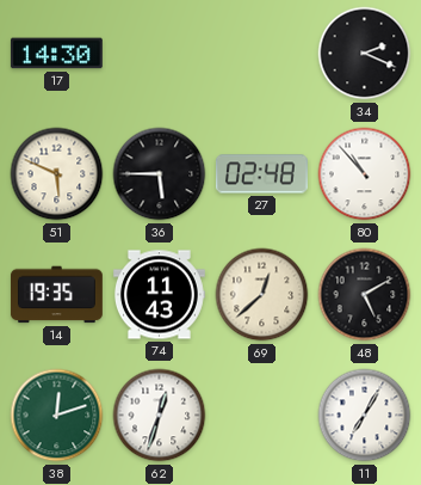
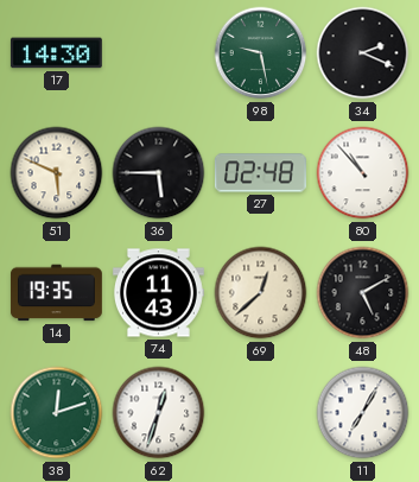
98: none -> 9:28 (261, 53)
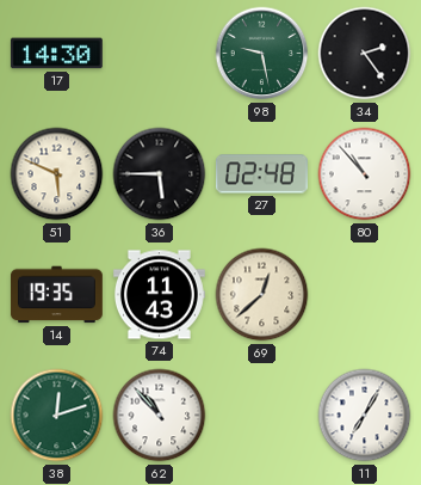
34: 2:19 -> 2:24 (365, 54)
48: 5:10 -> none (363, 293)
62: 12:33 -> 10:53 (160, 416)
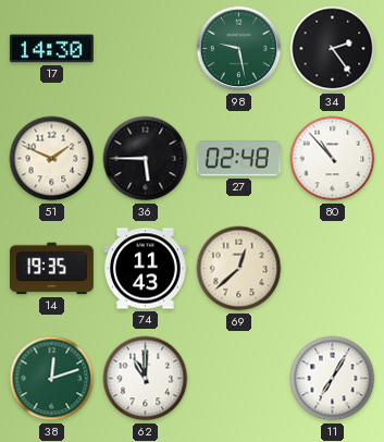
51: 5:49 -> 1:49 (52, 159)
62: 10:53 -> 11:00 (146, 379)
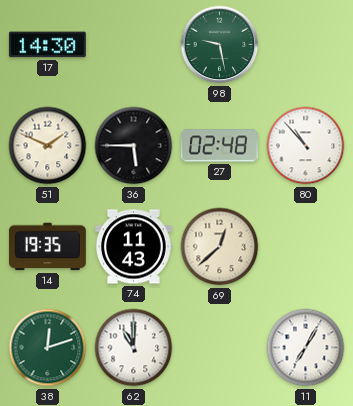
34: 2:24 -> none (333, 49)
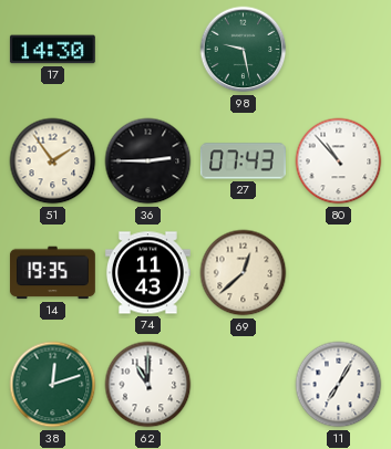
51: 1:49 -> 1:54 (53, 161)
36: 5:45 -> 2:45 (148, 161)
27: 02:48 -> 07:43 (243, 161)
